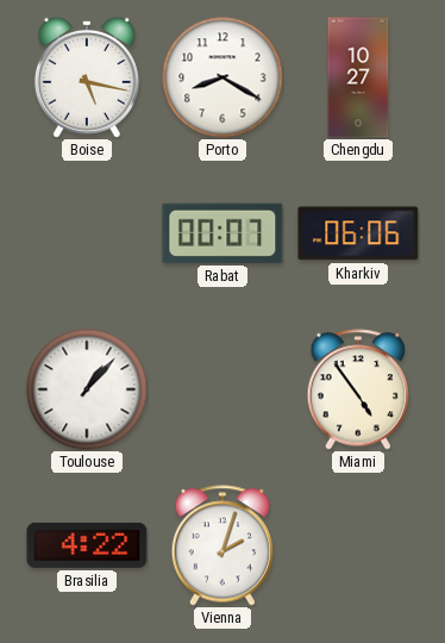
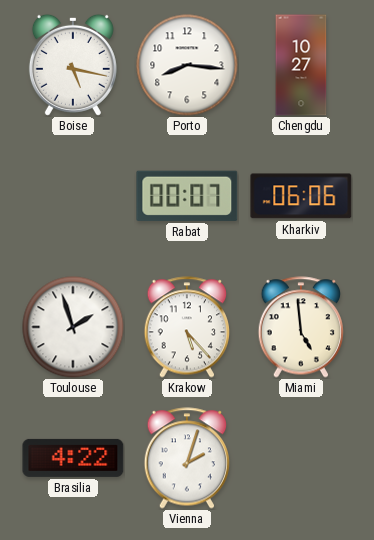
Porto: 8:20 -> 8:16 (187, 65)
Toulouse: 1:07 -> 1:57 (73, 327)
Krakow: none -> 5:23 (186, 327)
Miami: 4:54 -> 4:59 (300, 327)
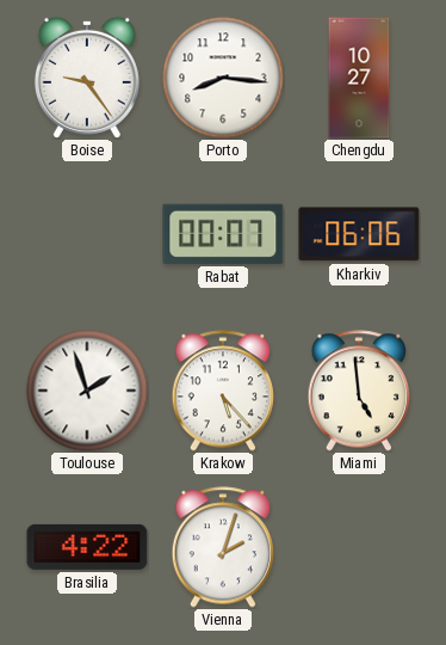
Boise: 5:17 -> 9:24 (87, 78)
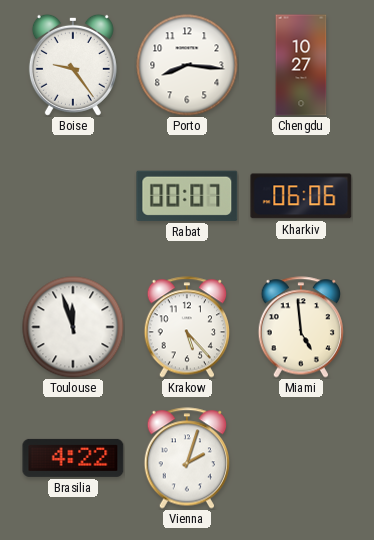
Toulouse: 1:57 -> 11:57 (73, 327)
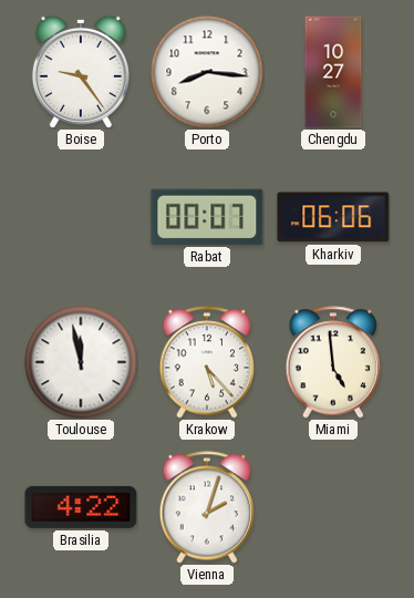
Toulouse: 11:57 -> 11:58 (81, 362)
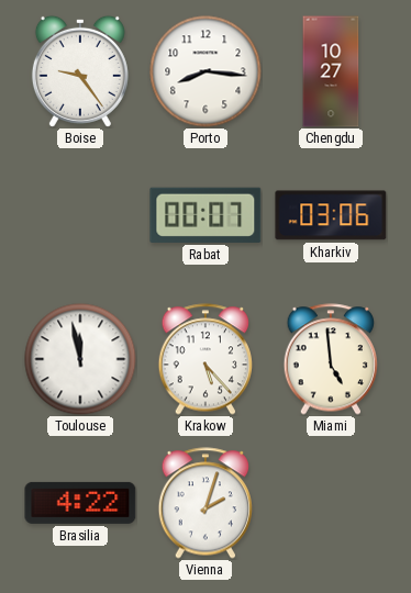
Kharkiv: 06:06 -> 03:06 (331, 215)
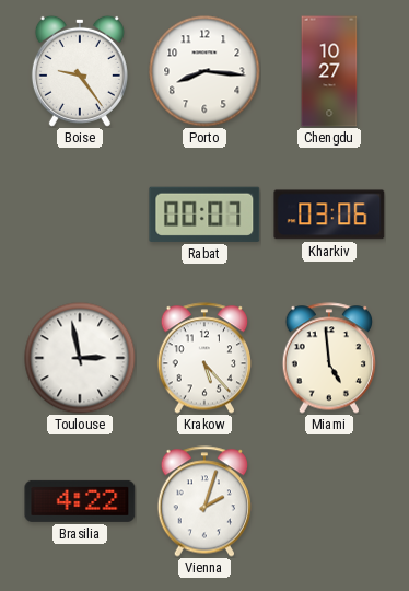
Toulouse: 11:58 -> 2:58 (80, 358)
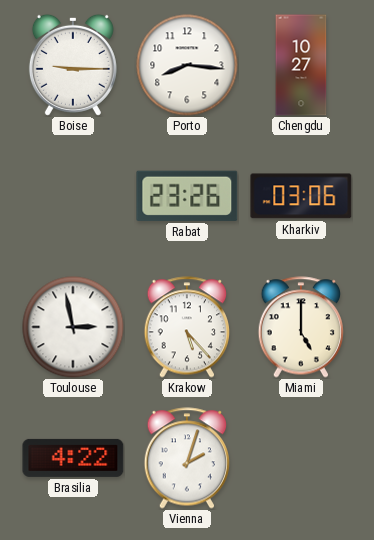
Boise: 9:24 -> 9:15 (73, 65)
Rabat: 00:07 -> 23:26 (187, 196)
Miami: 4:59 -> 5:00 (300, 327)
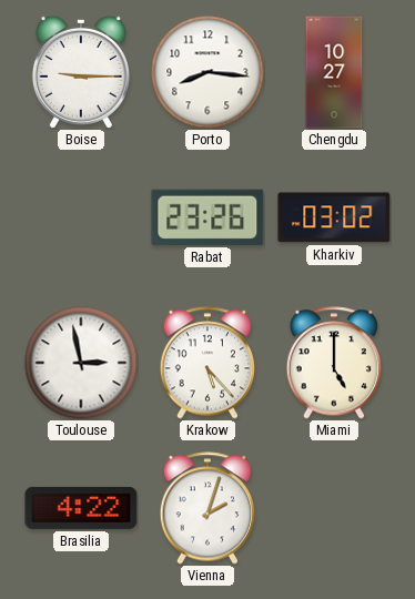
Kharkiv: 03:06 -> 03:02 (334, 217)
